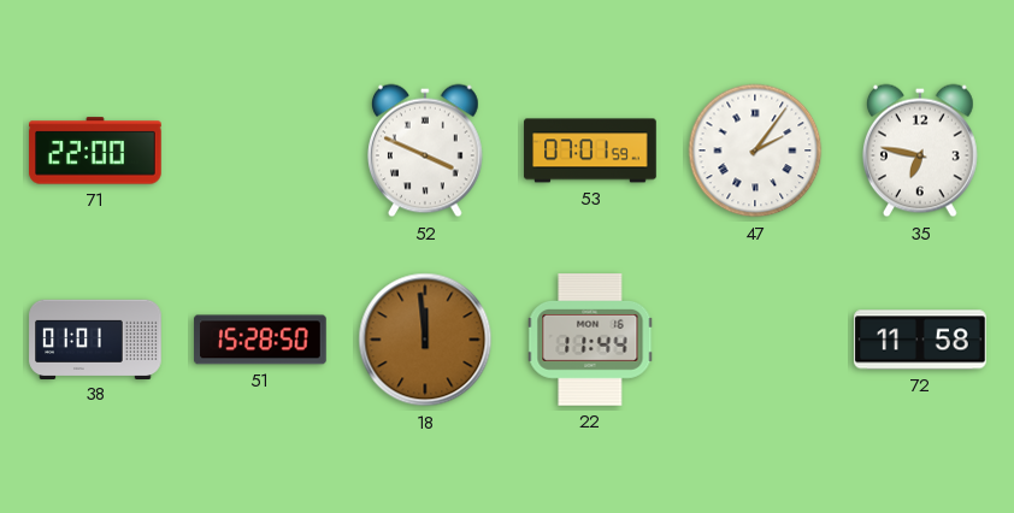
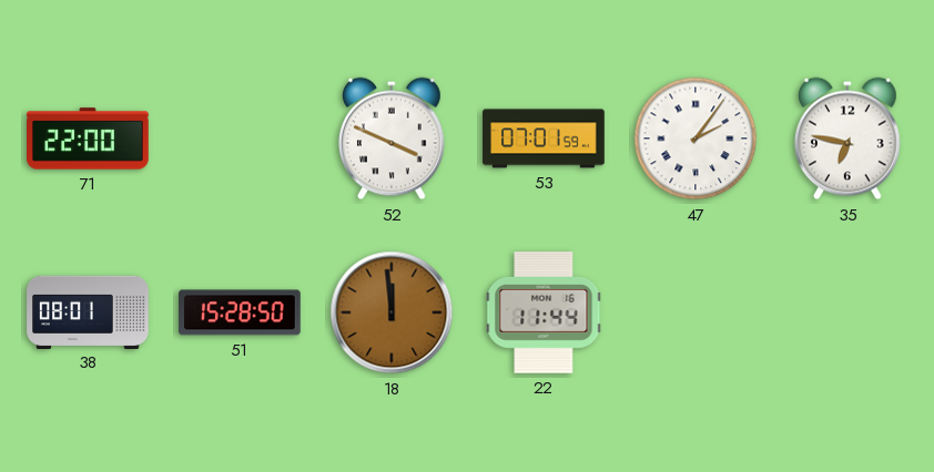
38: 01:01 -> 08:01 (88, 311)
72: 11:58 -> none (920, 340)
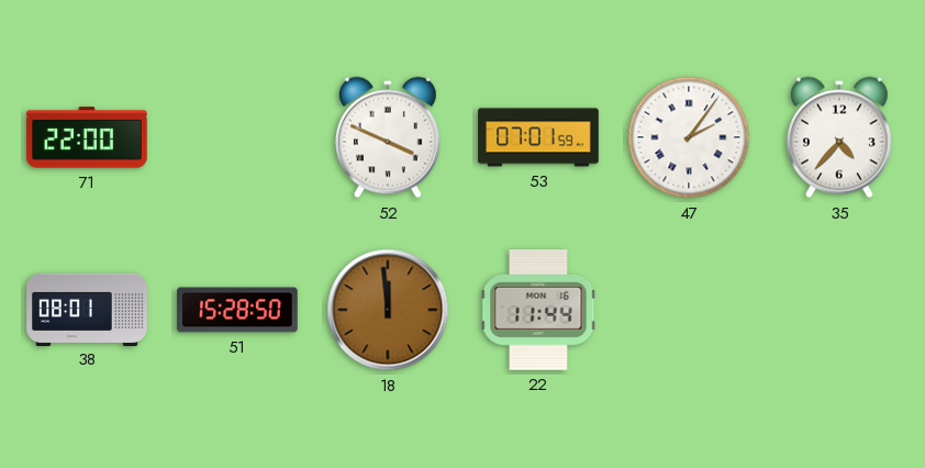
35: 6:47 -> 4:37 (839, 137)
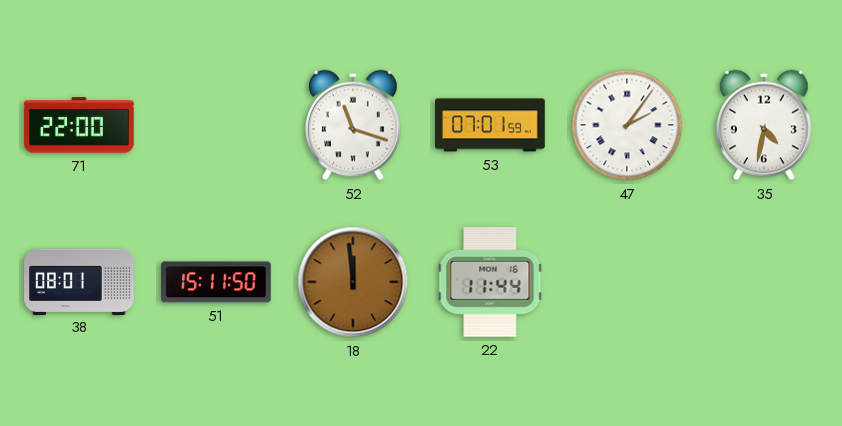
52: 3:49 -> 11:18 (353, 125)
35: 4:37 -> 4:32 (764, 125)
51: 15:28 -> 15:11 (216, 282)
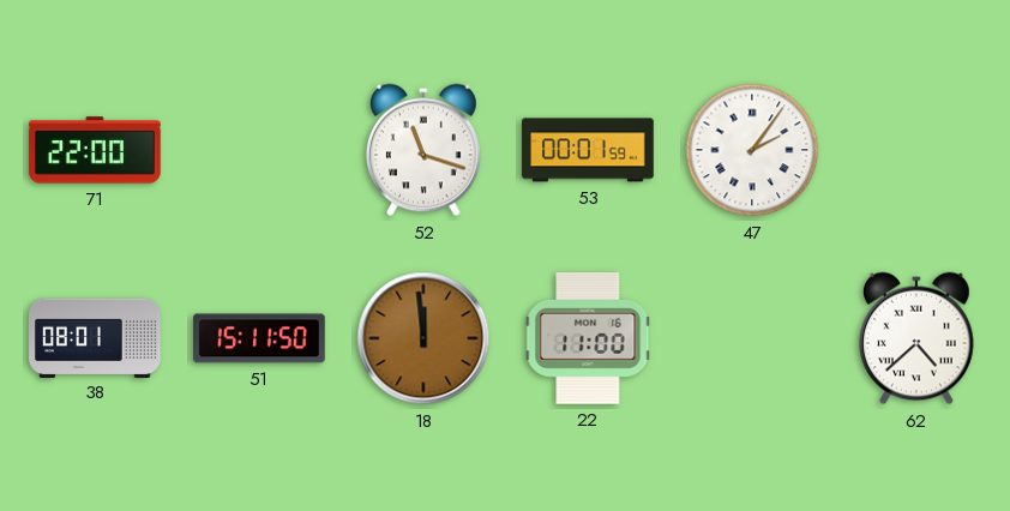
53: 07:01 -> 00:01 (588, 150)
35: 4:32 -> none (764, 125)
22: 11:44 -> 11:00 (588, 338)
62: none -> 4:38 (916, 338)
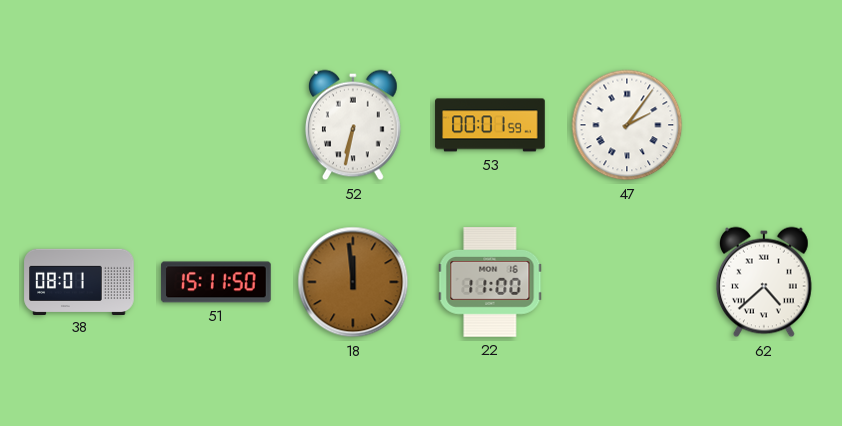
71: 22:00 -> none (95, 150)
52: 11:18 -> 6:32 (353, 125)
